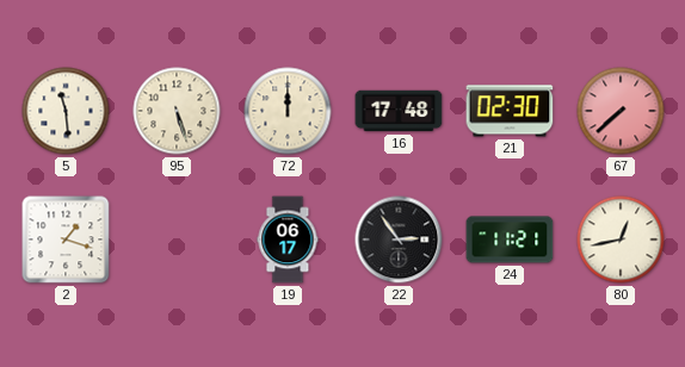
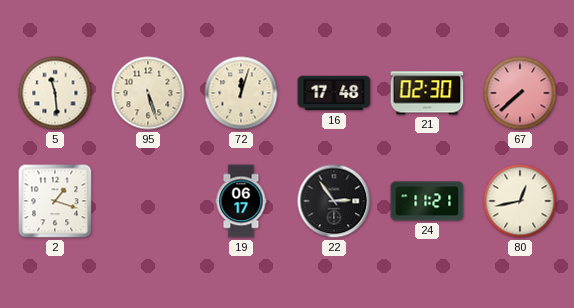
72: 12:00 -> 12:03 (241, 93)
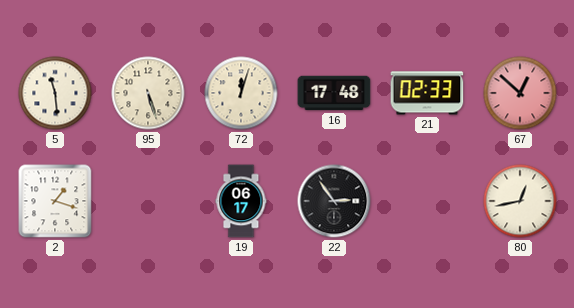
21: 02:30 -> 02:33 (427, 93)
67: 7:38 -> 12:52 (520, 93)
24: 11:21 -> none (427, 201)
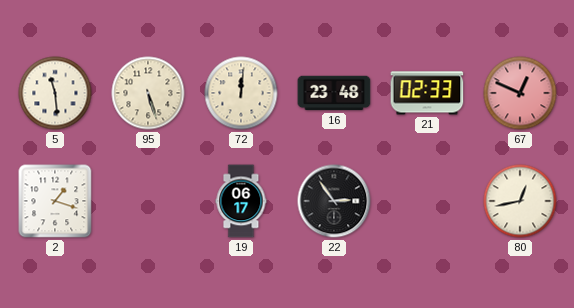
72: 12:03 -> 12:01 (241, 93)
16: 17:48 -> 23:48 (334, 93)
67: 12:52 -> 12:49 (520, 93)
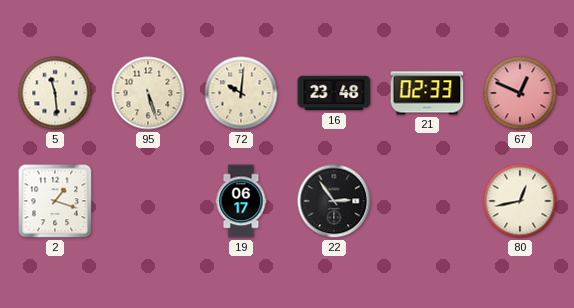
72: 12:01 -> 10:01 (241, 93)
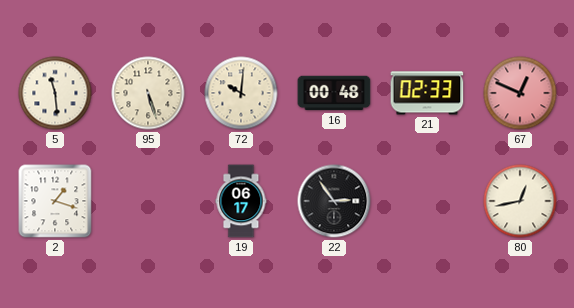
16: 23:48 -> 00:48 (334, 93)
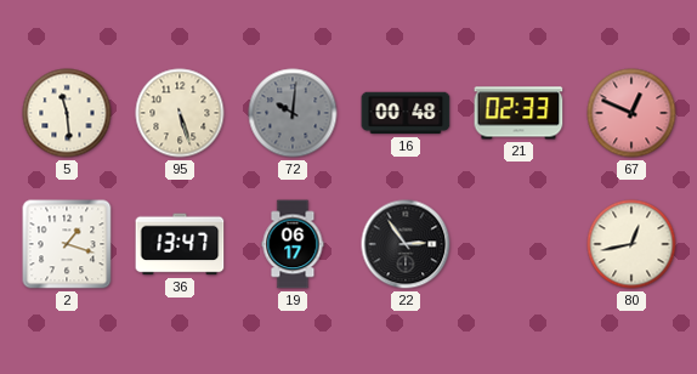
72 dial: cream -> grey (293, 113)
36: none -> 13:47 (180, 244)
